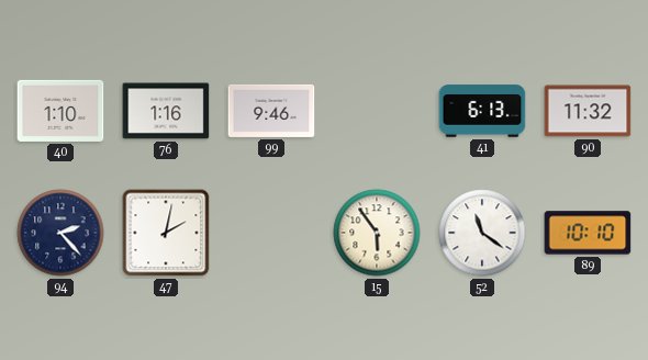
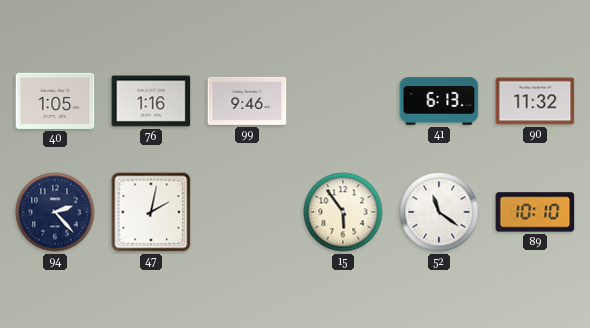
40: 1:10 -> 1:05 (55, 101)
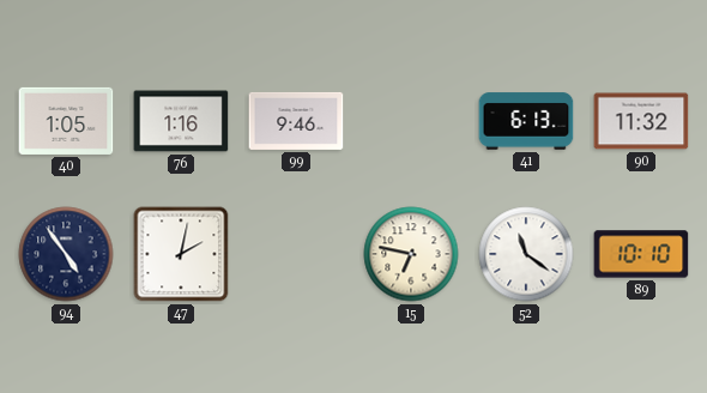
94: 2:23 -> 4:54 (66, 254)
15: 5:54 -> 6:47 (411, 254)
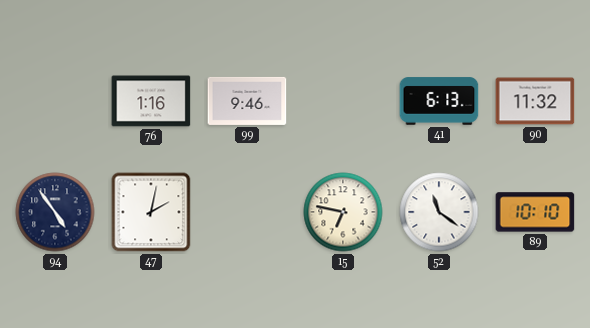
40: 1:05 -> none (66, 121)
